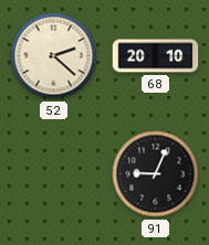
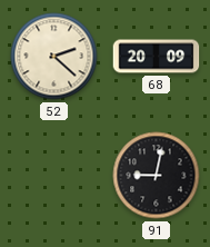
68: 20:10 -> 20:09 (157, 57)
91: 9:04 -> 9:02 (157, 176)
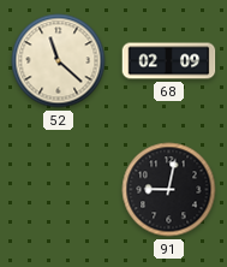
52: 2:22 -> 11:22 (59, 61)
68: 20:09 -> 02:09 (169, 61)
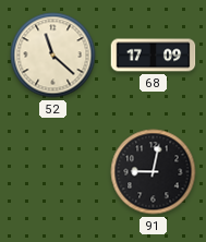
68: 02:09 -> 17:09 (154, 56)
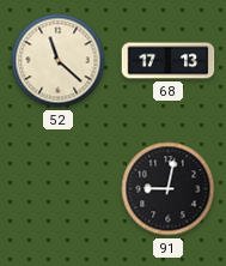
68: 17:09 -> 17:13 (169, 61)
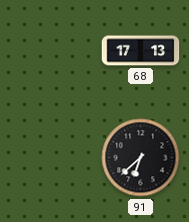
52: 11:22 -> none (59, 61)
91: 9:02 -> 6:38 (141, 158)
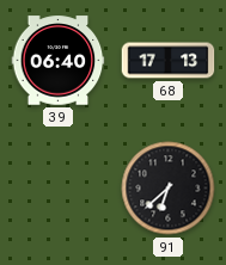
39: none -> 06:40 (59, 61)
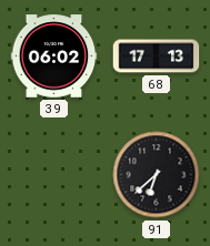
39: 06:40 -> 06:02 (54, 57)
